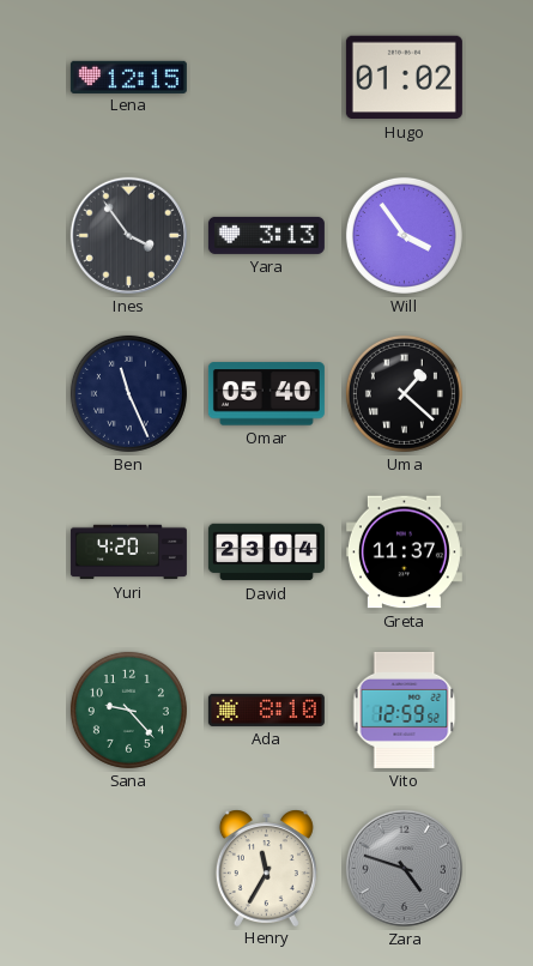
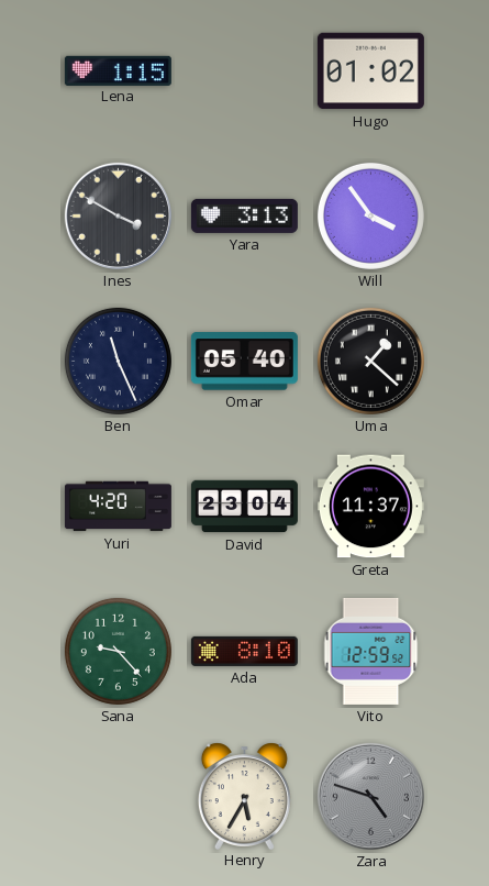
Lena: 12:15 -> 1:15 (118, 70)
Ines: 3:54 -> 3:50 (118, 215)
Henry: 11:35 -> 5:35 (244, 796)
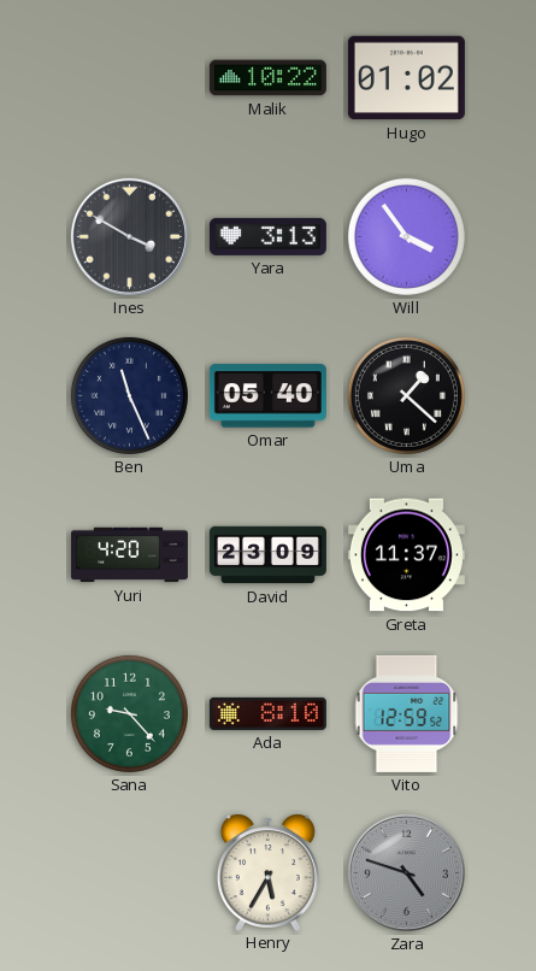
Lena: 1:15 -> none (118, 70)
Malik: none -> 10:22 (267, 78)
David: 23:04 -> 23:09 (267, 555)
